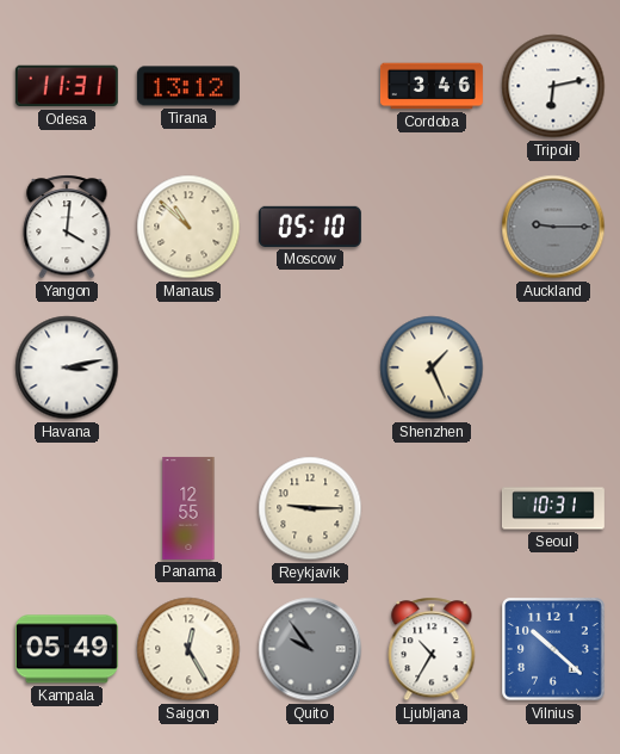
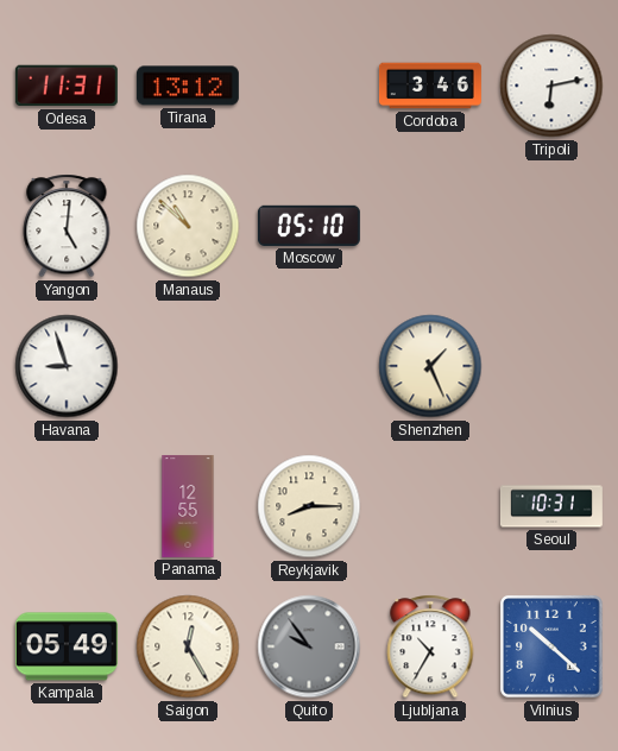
Yangon: 4:01 -> 5:01 (67, 226)
Auckland: 9:15 -> none (553, 227)
Havana: 3:13 -> 8:57 (67, 366)
Reykjavik: 9:15 -> 8:15 (309, 506)
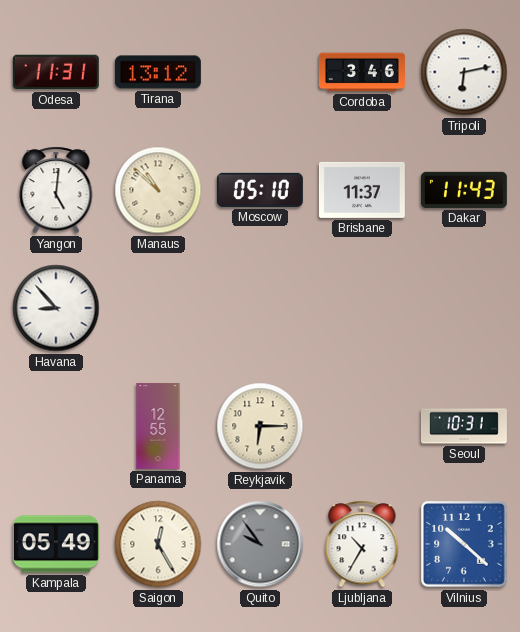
Brisbane: none -> 11:37 (362, 190)
Dakar: none -> 11:43 (464, 190)
Havana: 8:57 -> 8:53 (56, 308)
Shenzhen: 1:26 -> none (430, 366)
Reykjavik: 8:15 -> 6:15 (260, 426)
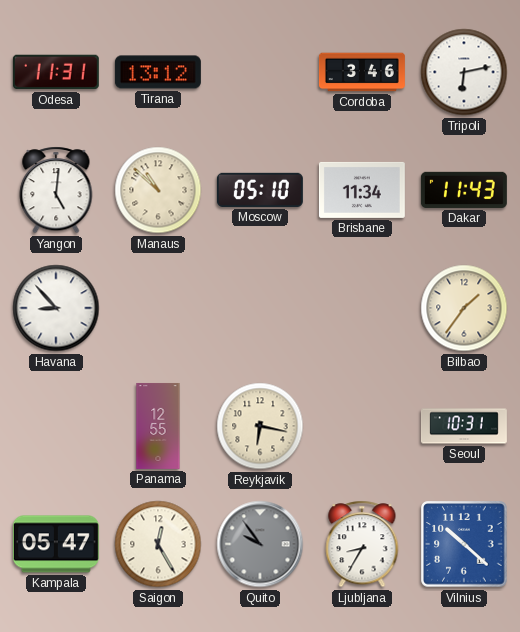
Brisbane: 11:37 -> 11:34 (362, 190)
Bilbao: none -> 1:36 (464, 308)
Reykjavik: 6:15 -> 6:17 (260, 426)
Kampala: 05:49 -> 05:47 (56, 544)
Ljubljana: 10:35 -> 8:35 (362, 544)
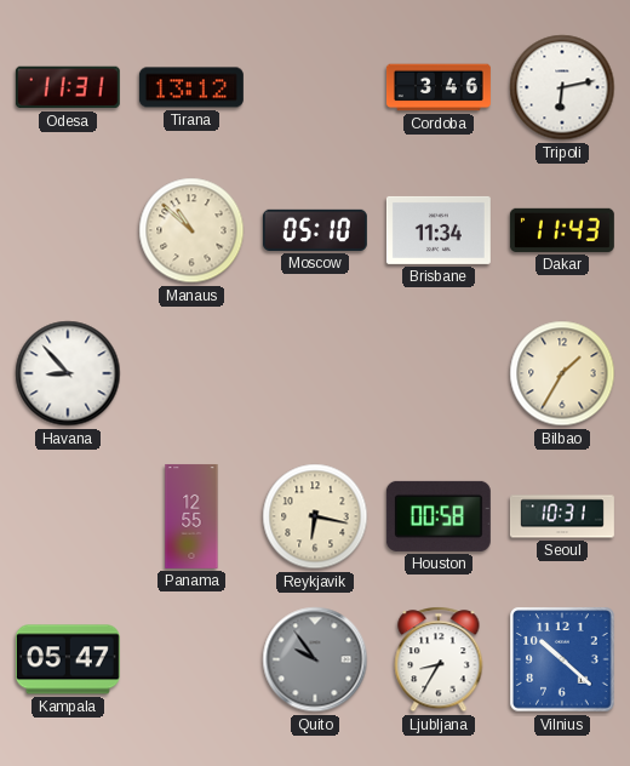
Yangon: 5:01 -> none (56, 190)
Bilbao: 1:36 -> 1:35 (562, 373)
Houston: none -> 00:58 (439, 516)
Saigon: 12:25 -> none (158, 544)
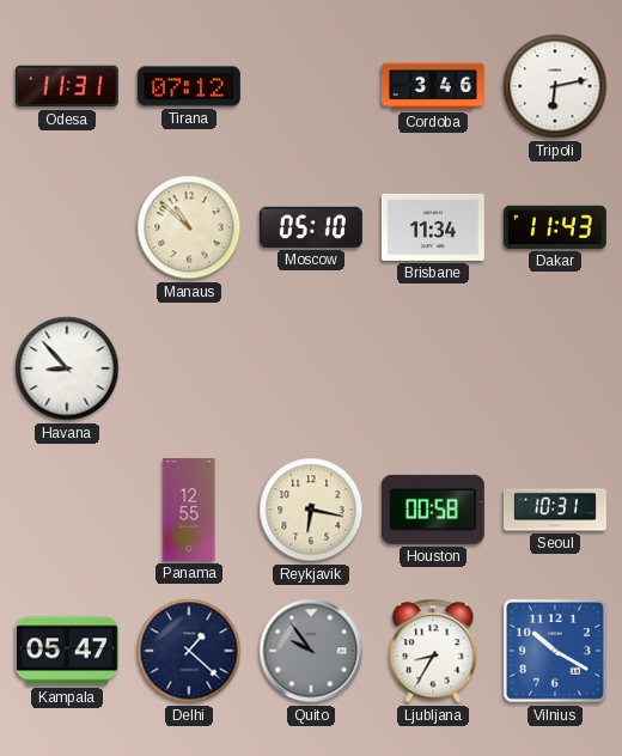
Tirana: 13:12 -> 07:12 (189, 86)
Bilbao: 1:35 -> none (562, 373)
Delhi: none -> 1:22 (189, 651)
Vilnius: 10:22 -> 10:20 (555, 651)
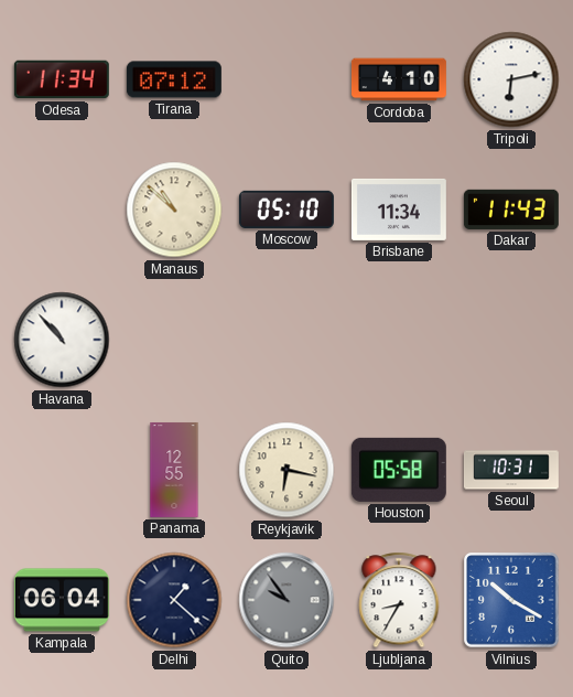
Odesa: 11:31 -> 11:34 (62, 79)
Cordoba: 3:46 -> 4:10 (399, 79)
Havana: 8:53 -> 10:53 (62, 340)
Houston: 00:58 -> 05:58 (399, 470)
Kampala: 05:47 -> 06:04 (62, 600)
